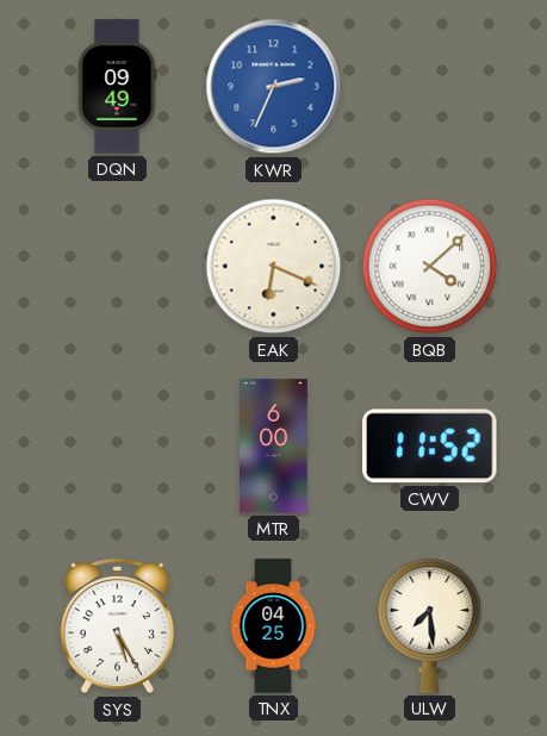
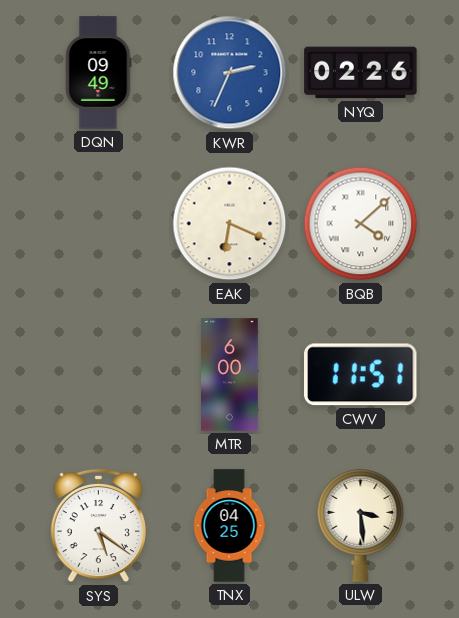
NYQ: none -> 02:26 (361, 73)
CWV: 11:52 -> 11:51 (361, 375)
SYS: 5:25 -> 5:21 (98, 526)
ULW: 7:29 -> 3:29 (361, 526)
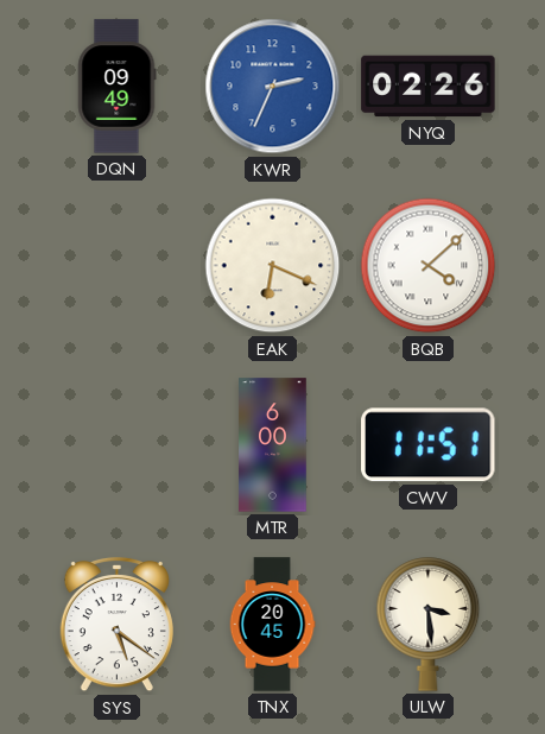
TNX: 04:25 -> 20:45 (272, 625)
